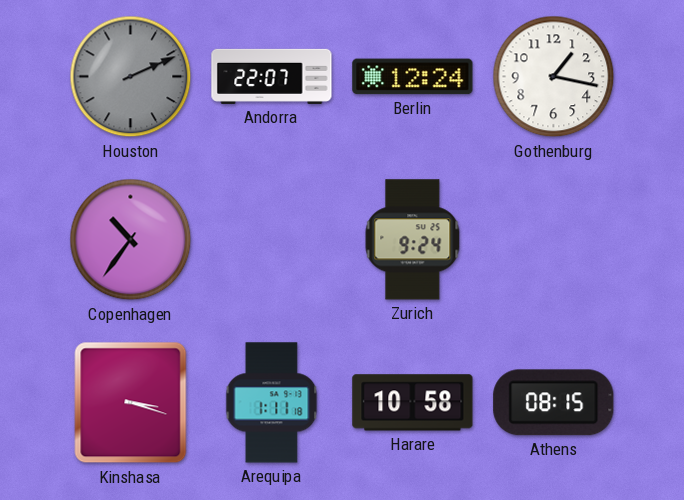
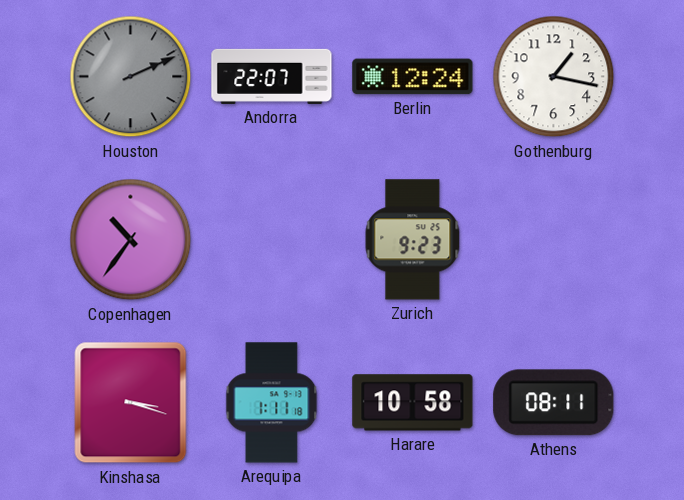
Zurich: 9:24 -> 9:23 (413, 240)
Athens: 08:15 -> 08:11 (554, 403)
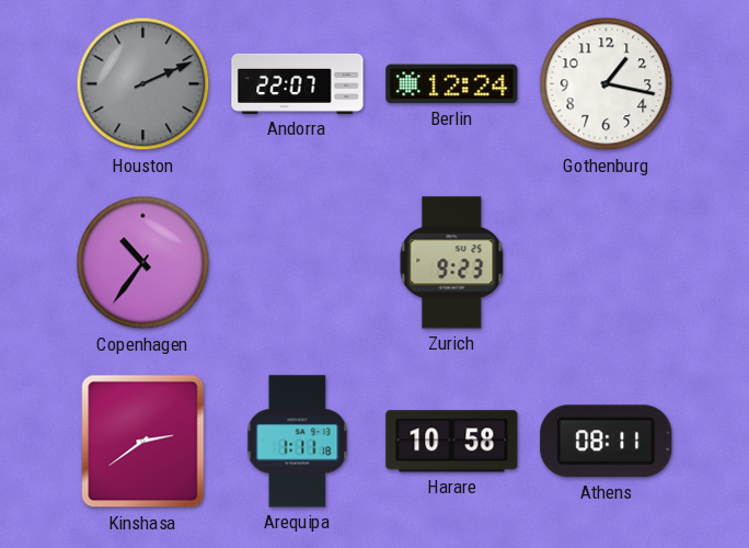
Kinshasa: 3:18 -> 2:39 (143, 442)
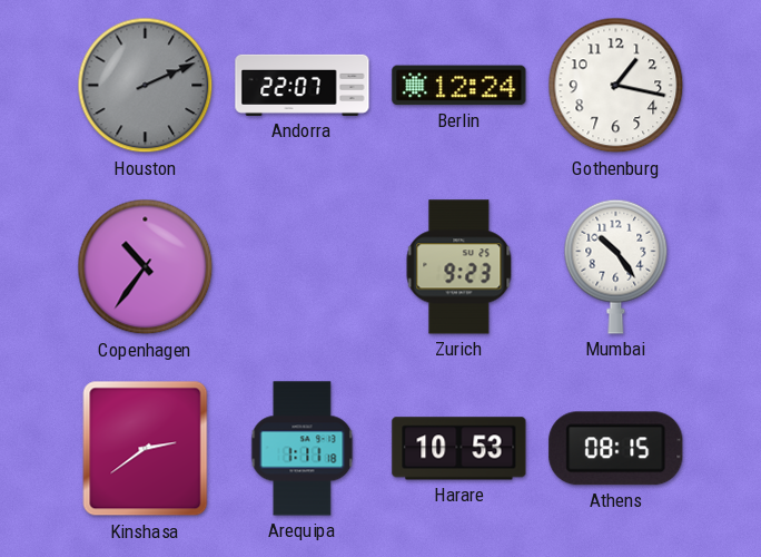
Mumbai: none -> 10:24 (616, 266)
Harare: 10:58 -> 10:53 (459, 449)
Athens: 08:11 -> 08:15 (616, 449)
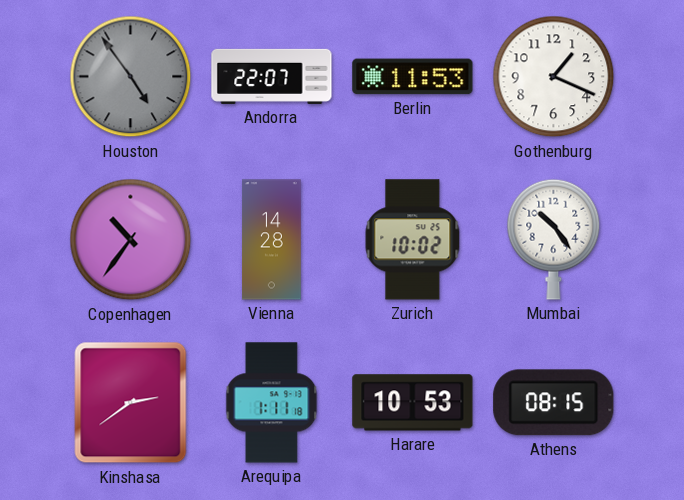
Houston: 2:11 -> 4:54 (131, 77)
Berlin: 12:24 -> 11:53 (413, 77)
Gothenburg: 1:17 -> 1:19 (554, 77)
Vienna: none -> 14:28 (272, 240)
Zurich: 9:23 -> 10:02 (413, 240)
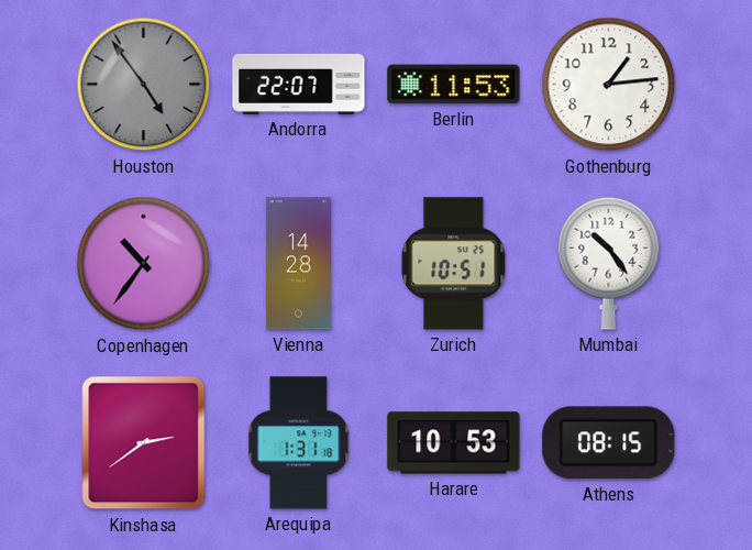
Gothenburg: 1:19 -> 1:14 (609, 85)
Zurich: 10:02 -> 10:51 (454, 264)
Arequipa: 1:11 -> 1:31 (299, 443)
